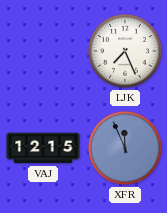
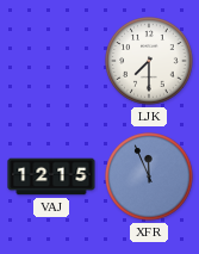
LJK: 7:26 -> 7:30 (149, 61)
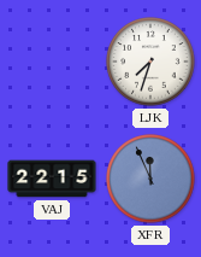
LJK: 7:30 -> 7:33 (150, 62)
VAJ: 12:15 -> 22:15 (52, 179)
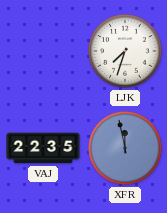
VAJ: 22:15 -> 22:35 (43, 148)
XFR: 11:56 -> 11:58 (125, 148)
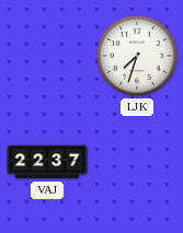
VAJ: 22:35 -> 22:37 (47, 162)
XFR: 11:58 -> none (125, 148)
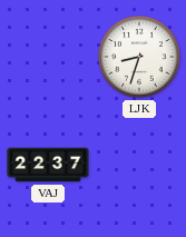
LJK: 7:33 -> 8:33 (139, 57)
